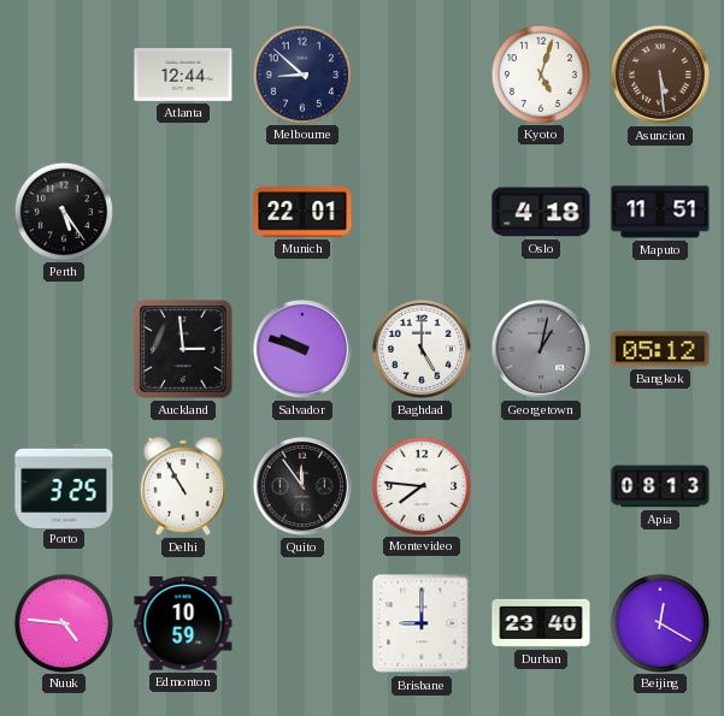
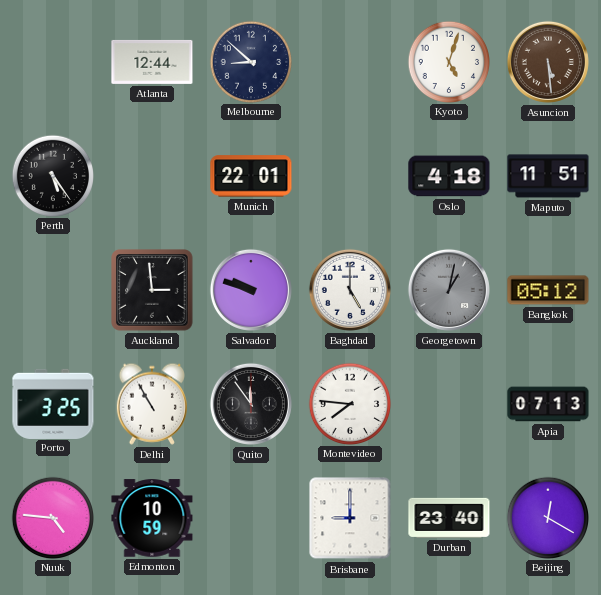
Apia: 08:13 -> 07:13 (548, 404)
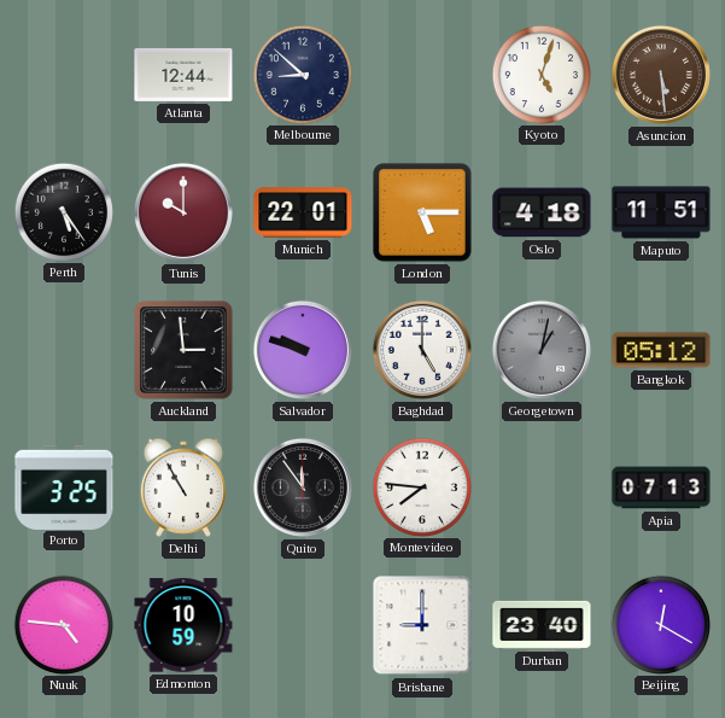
Tunis: none -> 10:00 (183, 212)
London: none -> 5:15 (422, 212)
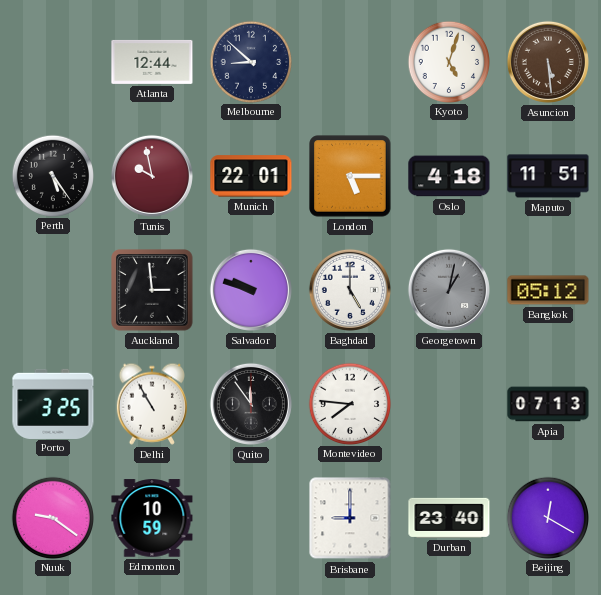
Tunis: 10:00 -> 9:58 (152, 176)
Nuuk: 4:46 -> 9:21 (53, 517)
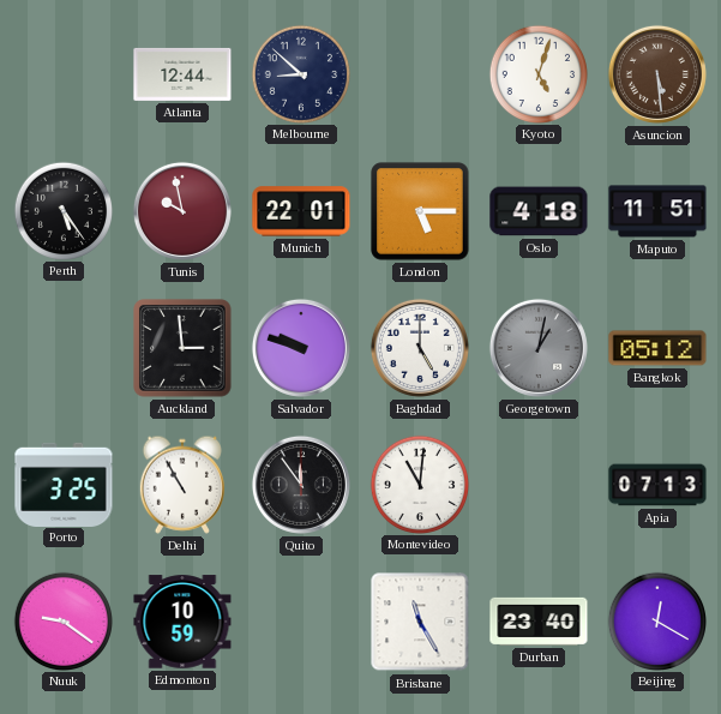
Montevideo: 7:46 -> 11:01 (420, 484)
Brisbane: 9:00 -> 11:25 (420, 622)
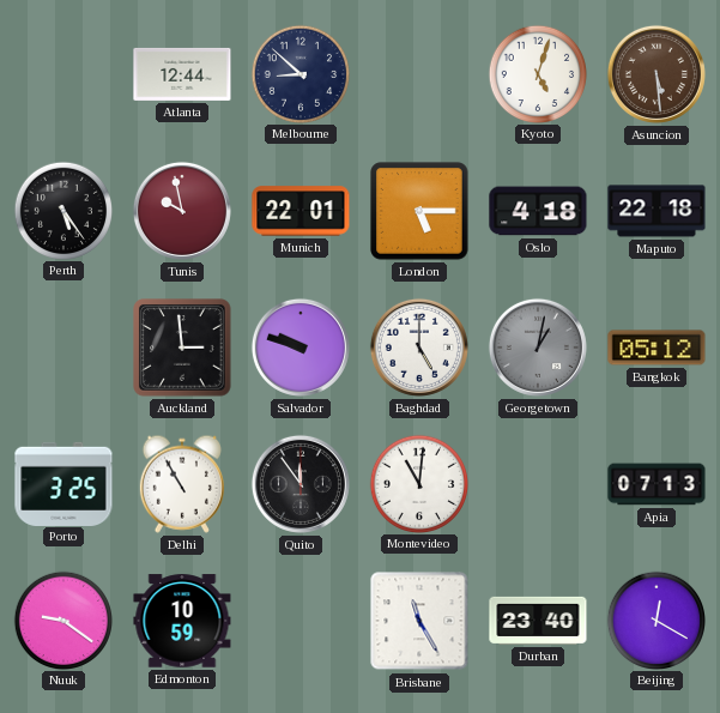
Maputo: 11:51 -> 22:18 (657, 211)
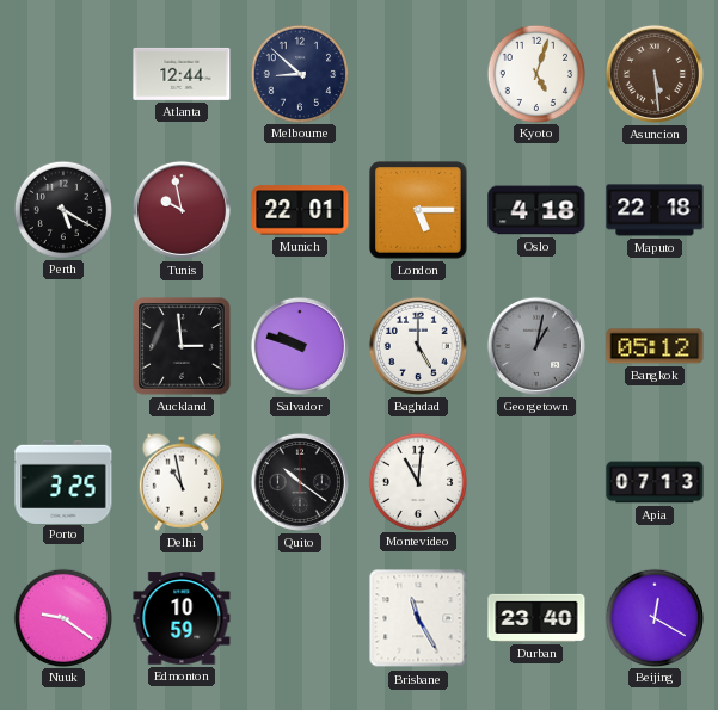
Perth: 5:24 -> 5:20 (63, 209)
Delhi: 10:55 -> 10:58 (180, 482)
Quito: 11:54 -> 10:21 (300, 482)
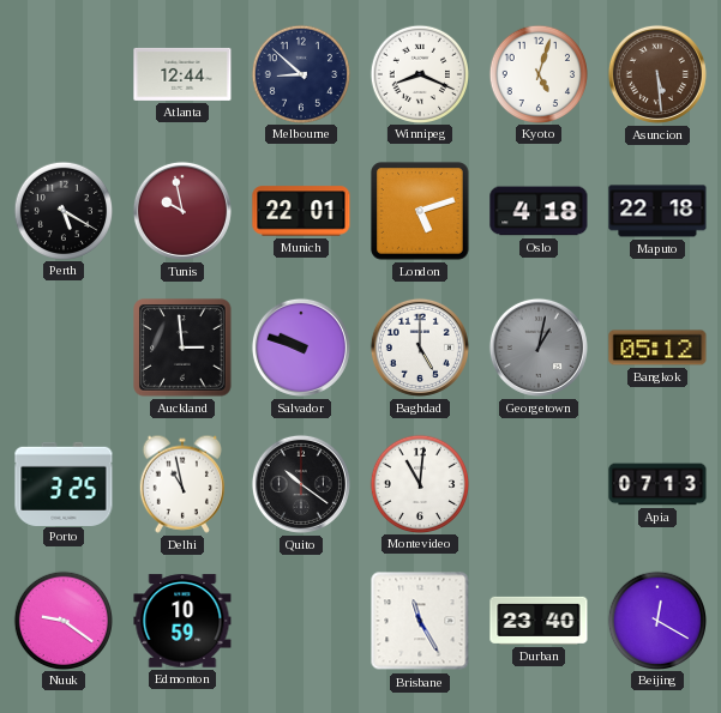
Winnipeg: none -> 8:19 (420, 73)
London: 5:15 -> 5:12 (420, 211)
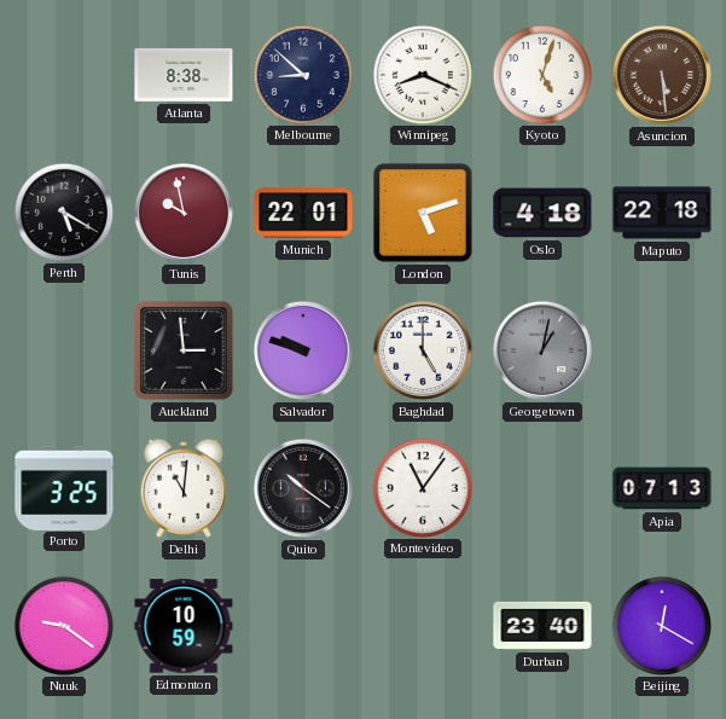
Atlanta: 12:44 -> 8:38 (184, 75)
Bangkok: 05:12 -> none (657, 348)
Delhi: 10:58 -> 11:01 (182, 488)
Montevideo: 11:01 -> 11:06 (423, 487)
Brisbane: 11:25 -> none (420, 621)
